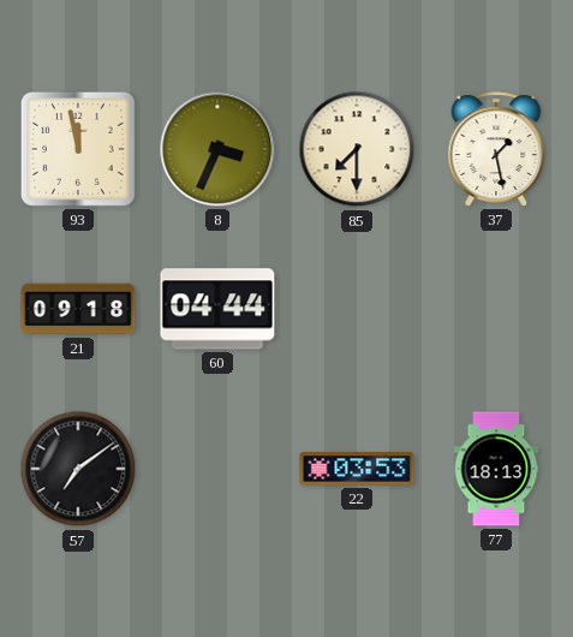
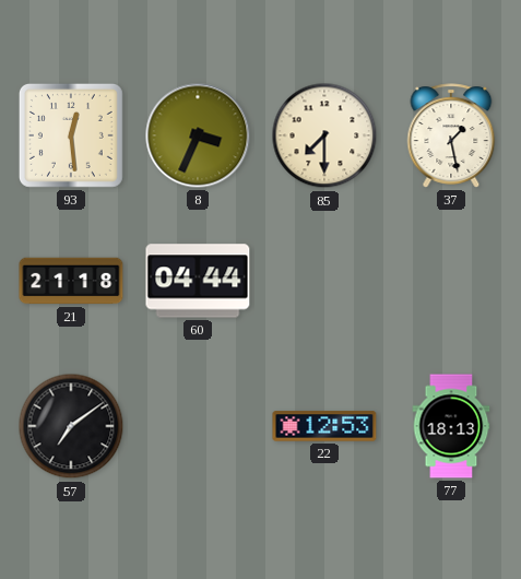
93: 11:58 -> 12:29 (71, 135)
21: 09:18 -> 21:18 (71, 281)
22: 03:53 -> 12:53 (324, 426)
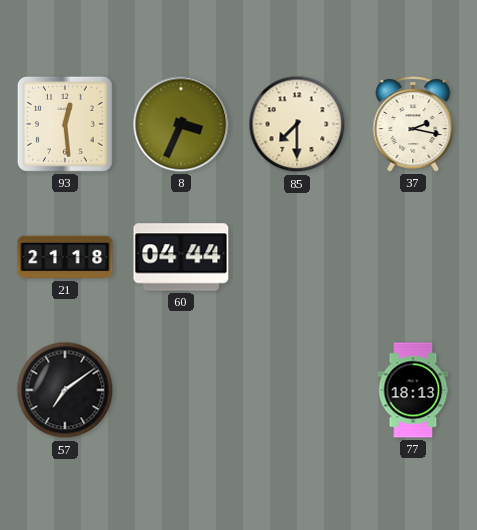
37: 1:28 -> 2:17 (413, 124)
22: 12:53 -> none (324, 426)
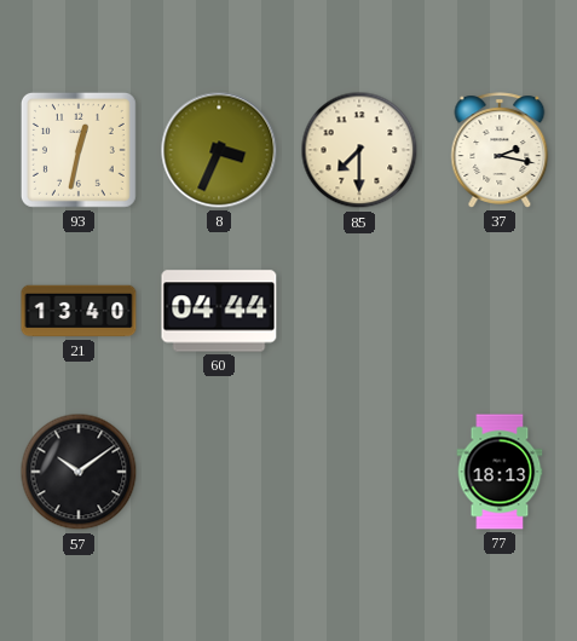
93: 12:29 -> 12:32 (79, 150)
21: 21:18 -> 13:40 (79, 311)
57: 7:09 -> 10:09 (79, 472)
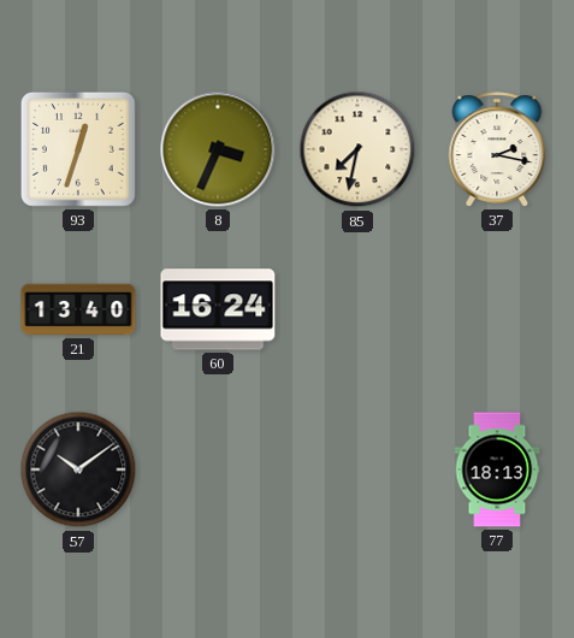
93: 12:32 -> 12:33 (78, 149)
85: 7:30 -> 7:32 (357, 149)
60: 04:44 -> 16:24 (218, 309)
